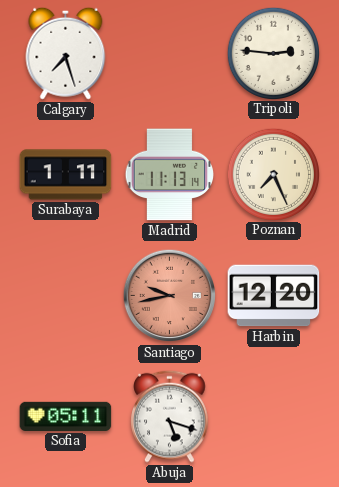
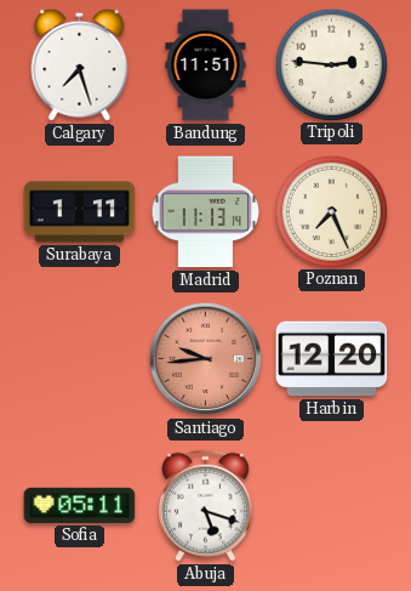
Bandung: none -> 11:51 (206, 66)
Santiago: 9:43 -> 9:44 (206, 359)
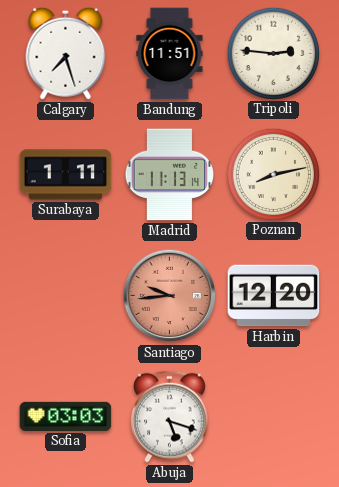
Poznan: 7:26 -> 8:13 (273, 174)
Sofia: 05:11 -> 03:03 (66, 416)
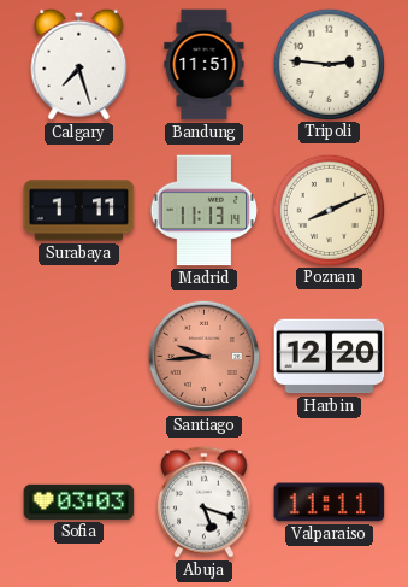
Poznan: 8:13 -> 8:11 (329, 210)
Valparaiso: none -> 11:11 (330, 503)
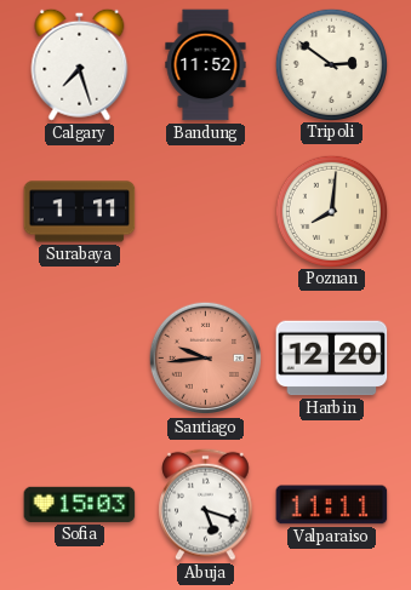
Bandung: 11:51 -> 11:52 (206, 65)
Tripoli: 2:46 -> 2:51 (331, 64)
Madrid: 11:13 -> none (205, 211)
Poznan: 8:11 -> 8:01 (331, 211)
Sofia: 03:03 -> 15:03 (80, 504)
